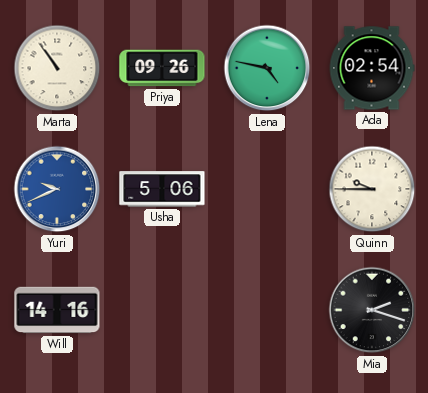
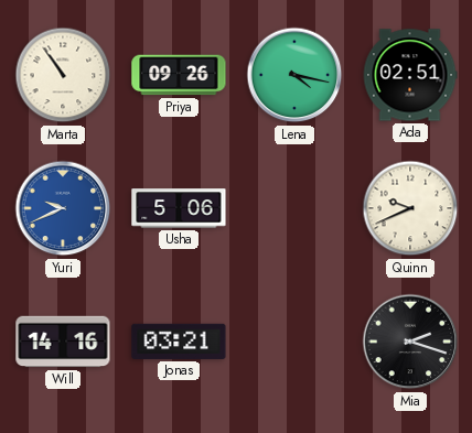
Lena: 4:47 -> 4:17 (294, 75)
Ada: 02:54 -> 02:51 (410, 75)
Quinn: 9:45 -> 9:41 (410, 208)
Jonas: none -> 03:21 (179, 342)
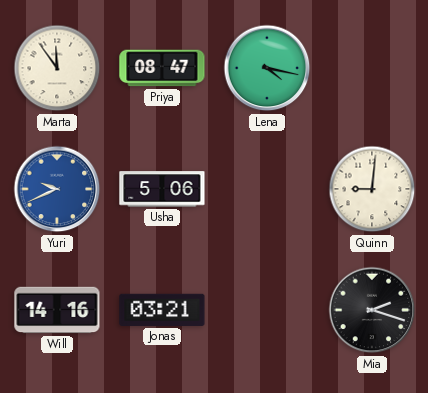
Marta: 10:54 -> 11:54 (57, 68)
Priya: 09:26 -> 08:47 (162, 68)
Ada: 02:51 -> none (410, 75)
Quinn: 9:41 -> 9:01 (372, 189)
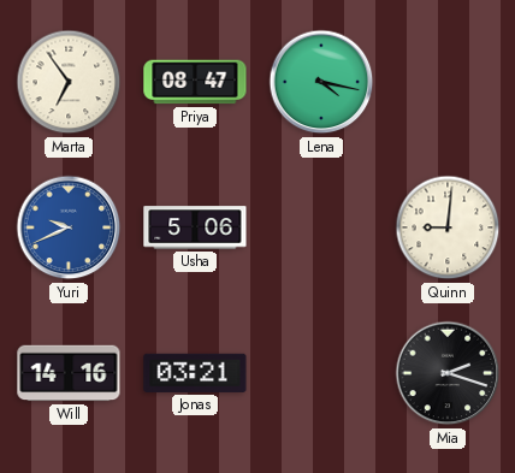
Marta: 11:54 -> 6:54 (69, 82)
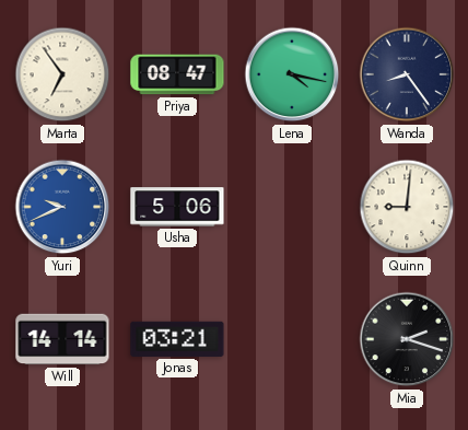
Wanda: none -> 8:24 (407, 74)
Will: 14:16 -> 14:14 (62, 339)
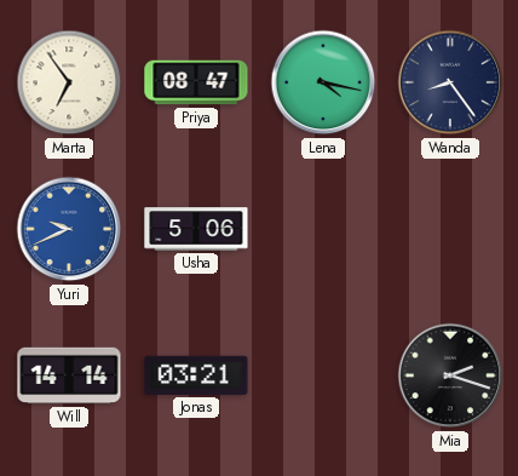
Quinn: 9:01 -> none (407, 207)
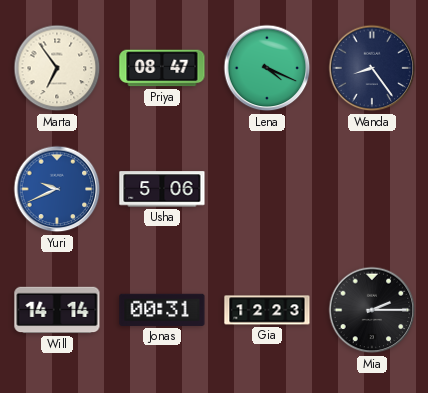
Lena: 4:17 -> 4:19 (267, 68)
Jonas: 03:21 -> 00:31 (162, 310)
Gia: none -> 12:23 (267, 310)
Mia: 2:18 -> 2:15 (372, 310)
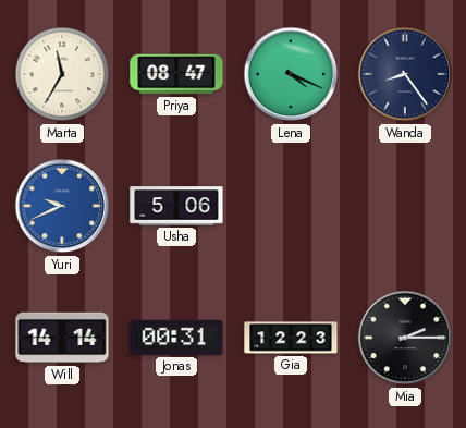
Marta: 6:54 -> 11:35 (62, 74)
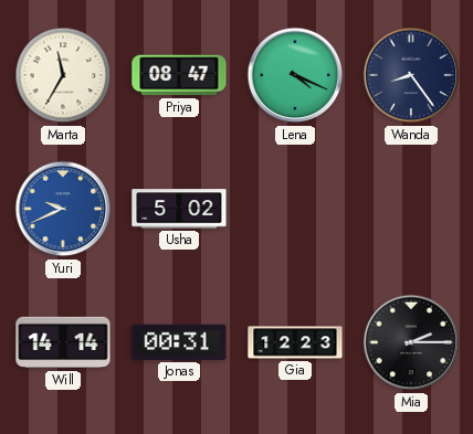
Usha: 5:06 -> 5:02 (179, 209)
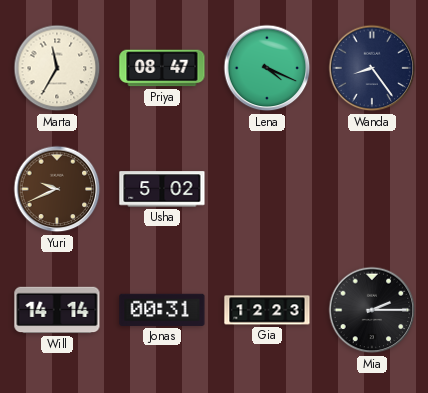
Yuri dial: blue -> brown (57, 189)
